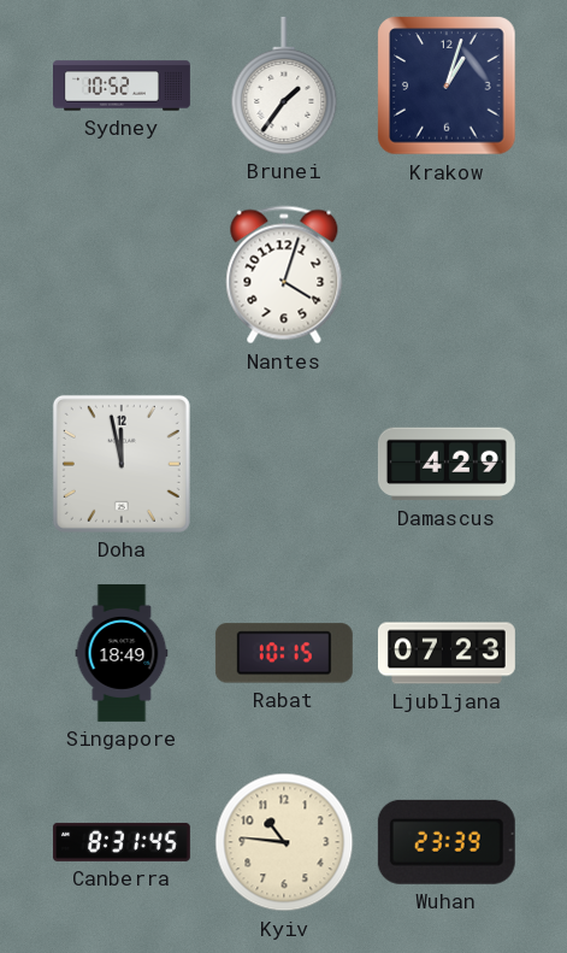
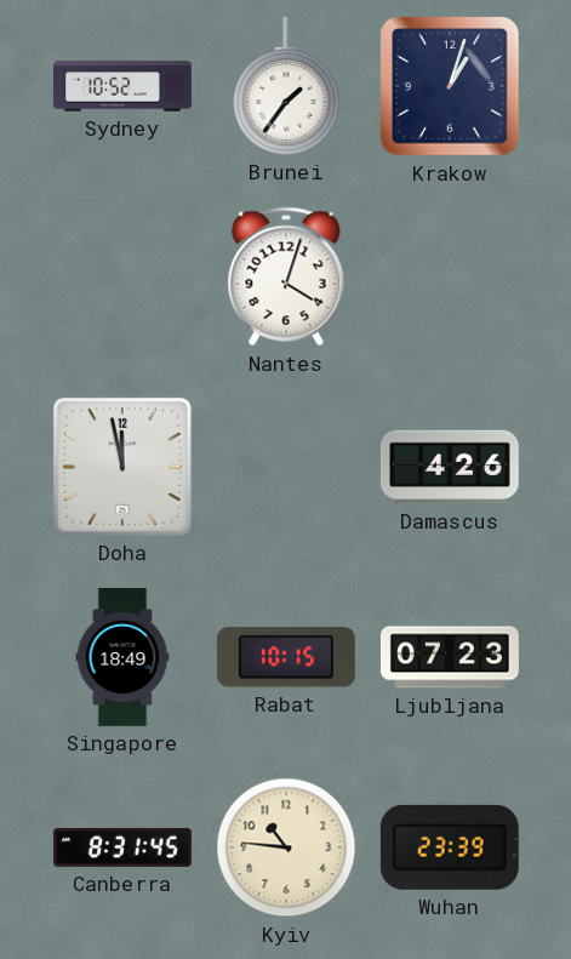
Damascus: 4:29 -> 4:26 (450, 467)
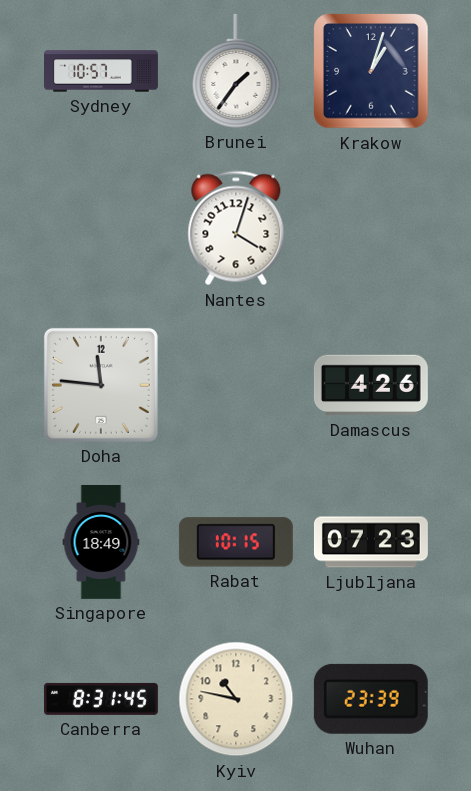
Sydney: 10:52 -> 10:57 (102, 71)
Doha: 11:58 -> 11:46 (101, 385)
Kyiv: 10:46 -> 10:47 (236, 699)
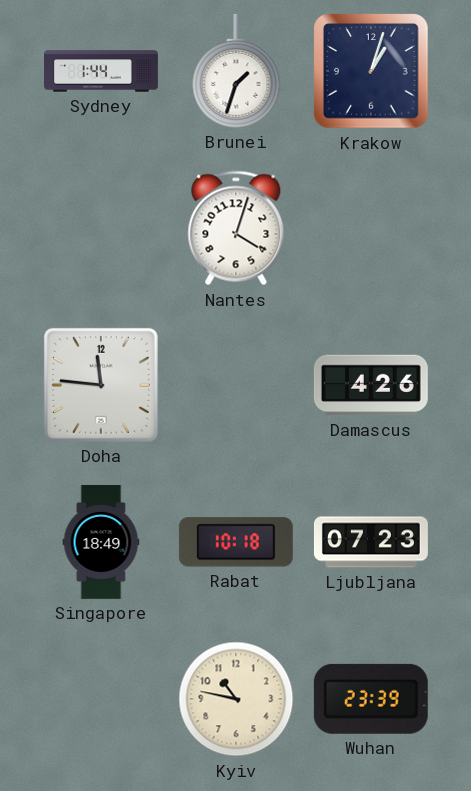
Sydney: 10:57 -> 1:44 (102, 71)
Brunei: 1:36 -> 1:33 (236, 71)
Rabat: 10:15 -> 10:18 (236, 542)
Canberra: 8:31 -> none (101, 699)
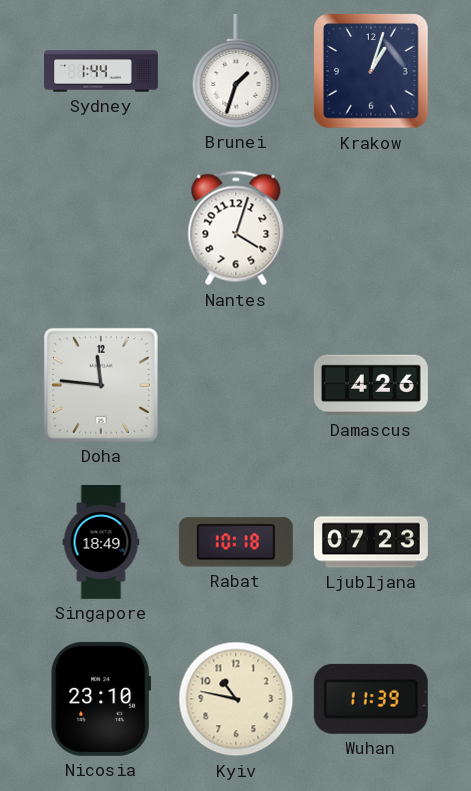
Nicosia: none -> 23:10 (101, 699)
Wuhan: 23:39 -> 11:39 (371, 699)
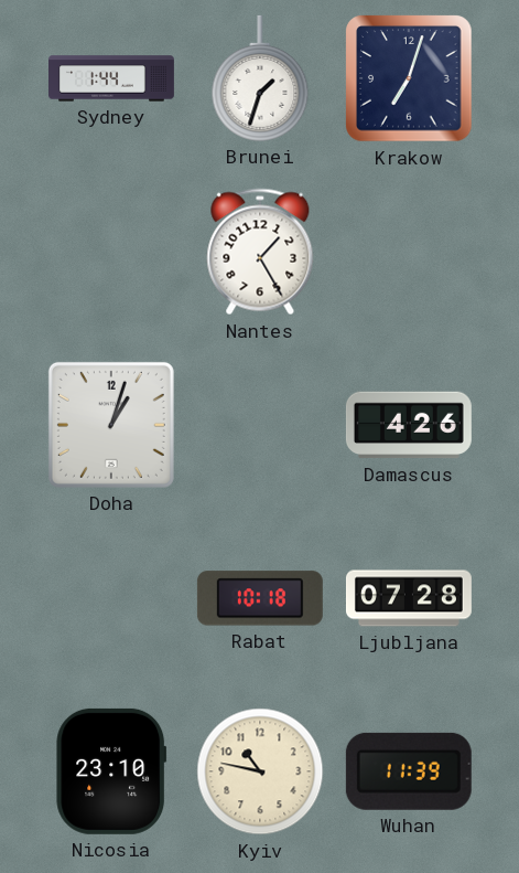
Krakow: 1:03 -> 7:03 (409, 78)
Nantes: 4:03 -> 1:25 (260, 252)
Doha: 11:46 -> 1:03 (111, 425)
Singapore: 18:49 -> none (101, 542)
Ljubljana: 07:23 -> 07:28 (409, 598)
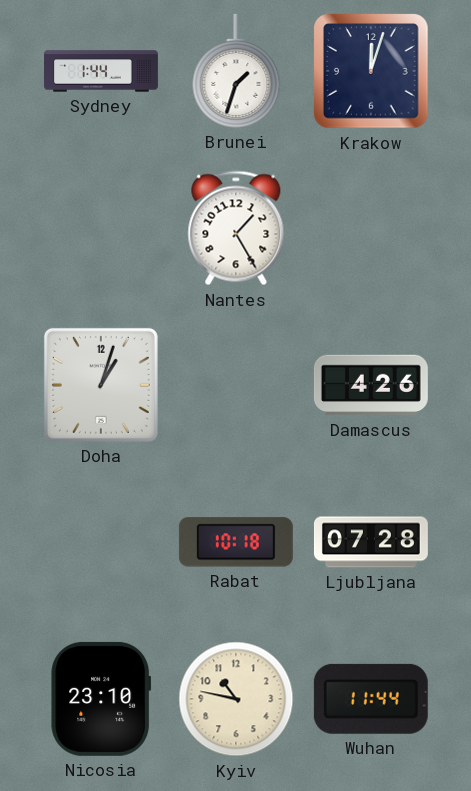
Krakow: 7:03 -> 12:03 (371, 71)
Wuhan: 11:39 -> 11:44 (371, 699)
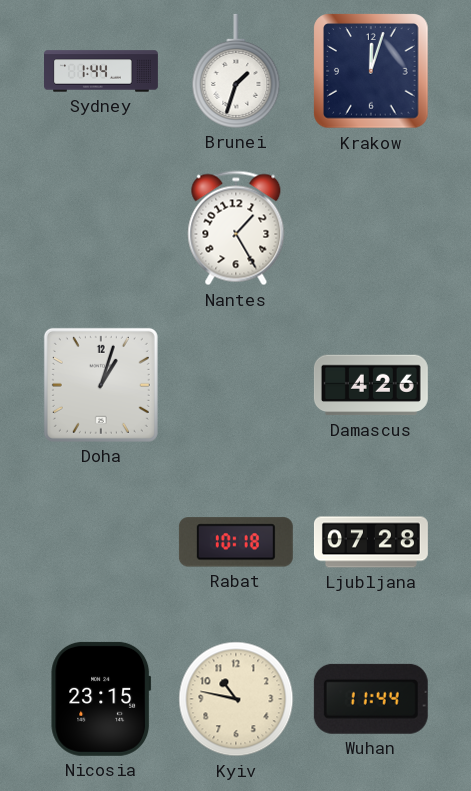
Nicosia: 23:10 -> 23:15 (101, 699)
